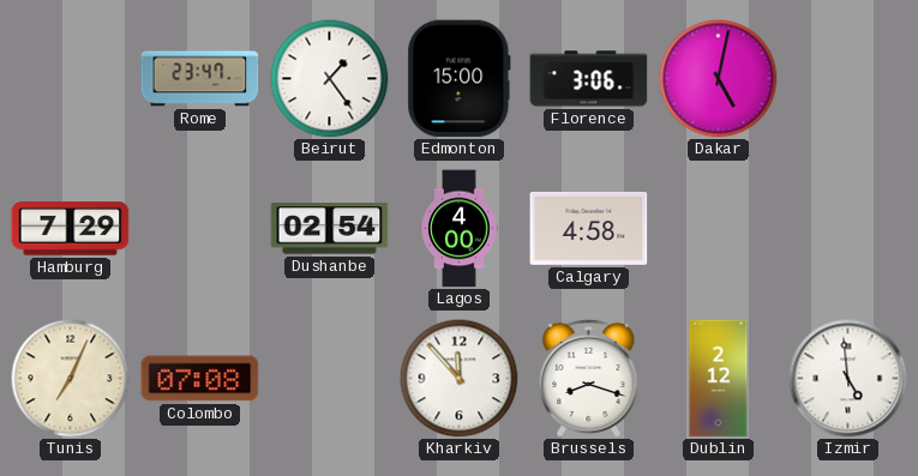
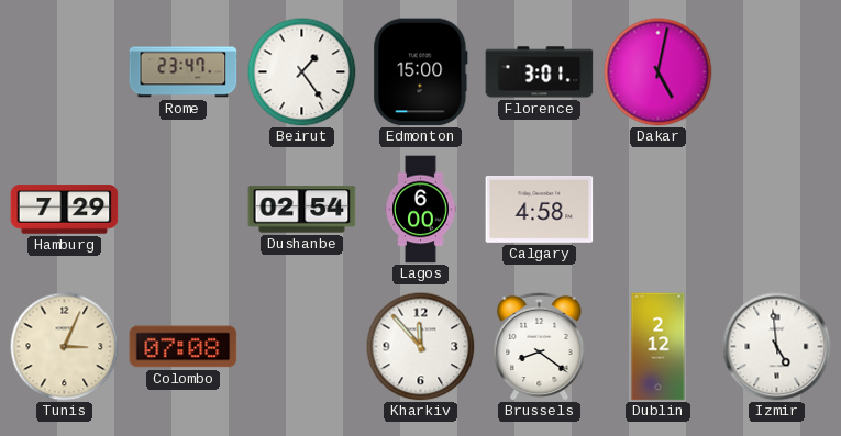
Florence: 3:06 -> 3:01 (540, 72)
Lagos: 4:00 -> 6:00 (421, 210)
Tunis: 7:04 -> 3:04 (65, 347)
Brussels: 8:18 -> 8:21 (540, 346)
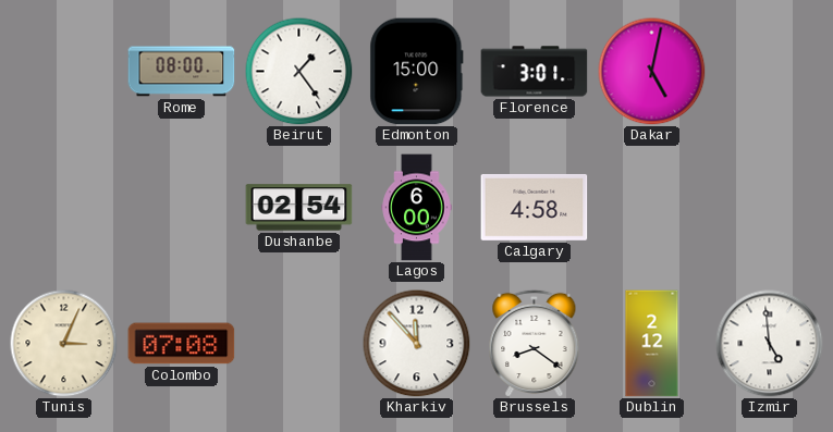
Rome: 23:47 -> 08:00 (182, 72)
Hamburg: 7:29 -> none (65, 210)
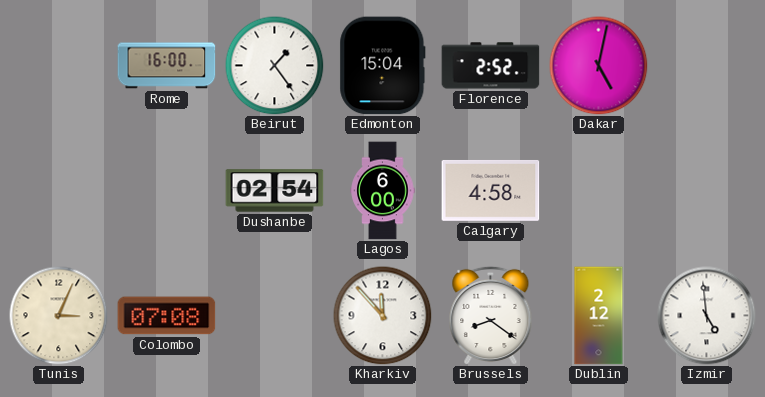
Rome: 08:00 -> 16:00 (167, 66)
Edmonton: 15:00 -> 15:04 (383, 66)
Florence: 3:01 -> 2:52 (491, 66)
